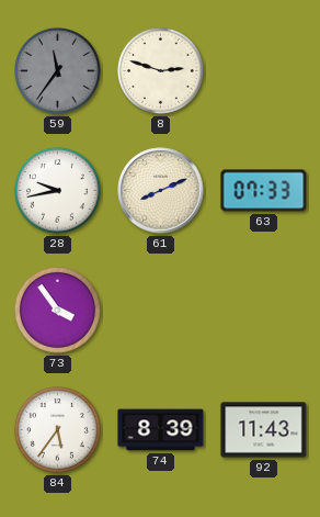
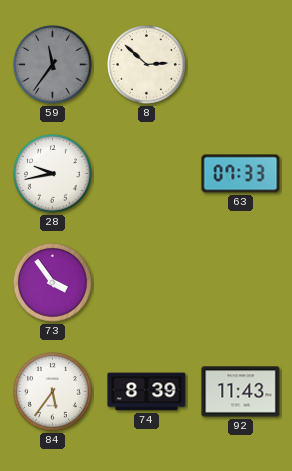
8: 2:48 -> 2:52 (147, 65)
61: 8:11 -> none (161, 191)
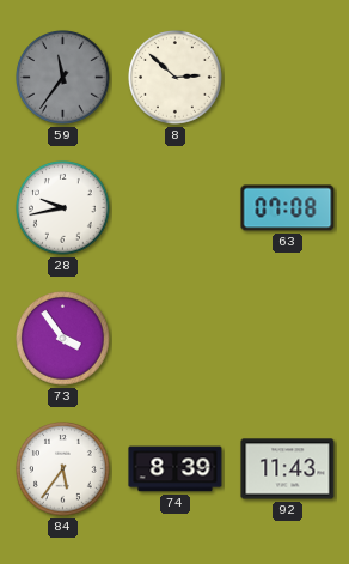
63: 07:33 -> 07:08 (288, 208)
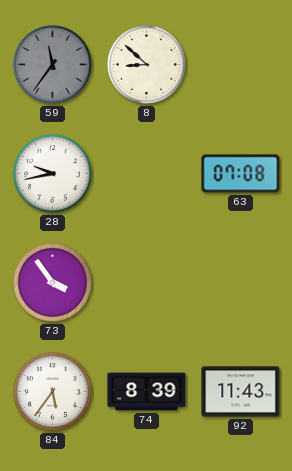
8: 2:52 -> 8:52 (147, 65)
